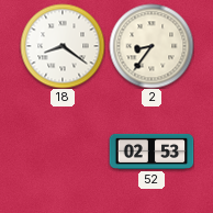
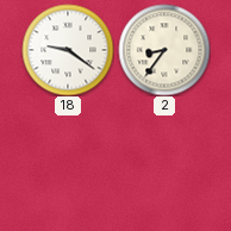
18: 8:21 -> 9:21 (68, 50)
52: 02:53 -> none (152, 152)
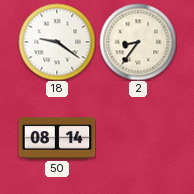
50: none -> 08:14 (57, 138)
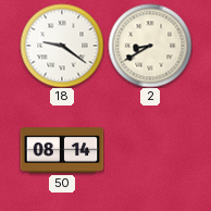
2: 8:36 -> 8:40 (150, 46)
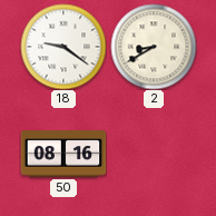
50: 08:14 -> 08:16 (63, 154)
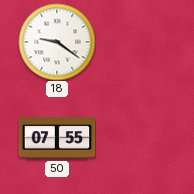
2: 8:40 -> none (154, 47)
50: 08:16 -> 07:55 (57, 138)
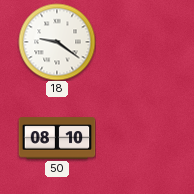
50: 07:55 -> 08:10 (57, 138)
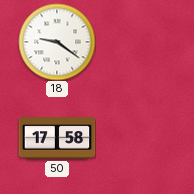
50: 08:10 -> 17:58 (57, 138)
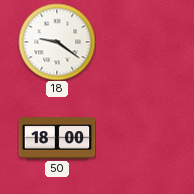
50: 17:58 -> 18:00 (57, 138)
